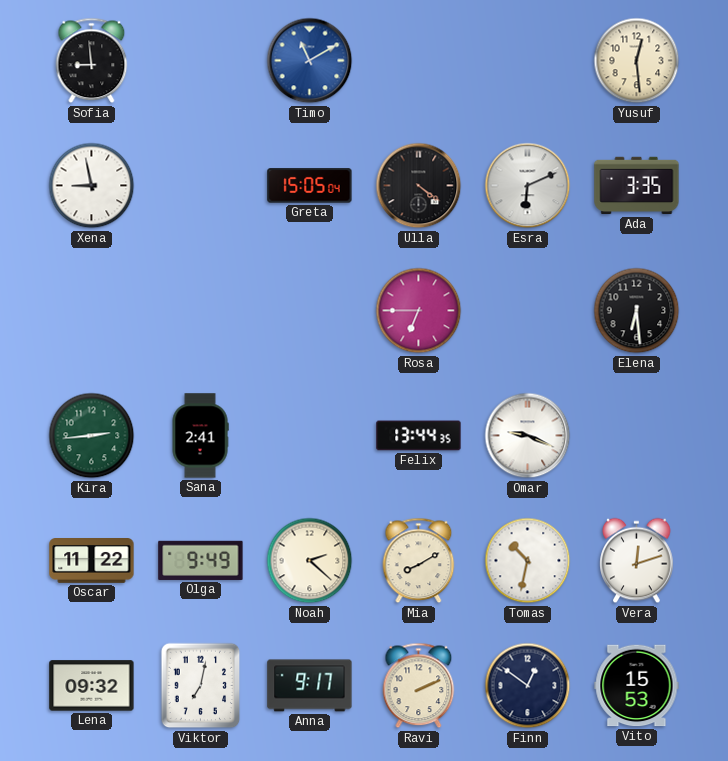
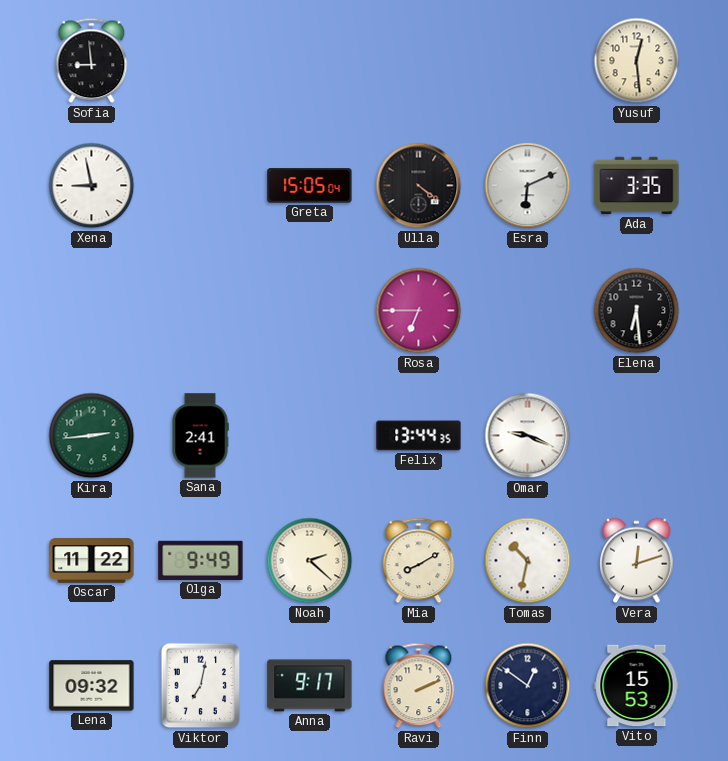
Timo: 11:10 -> none (310, 61)
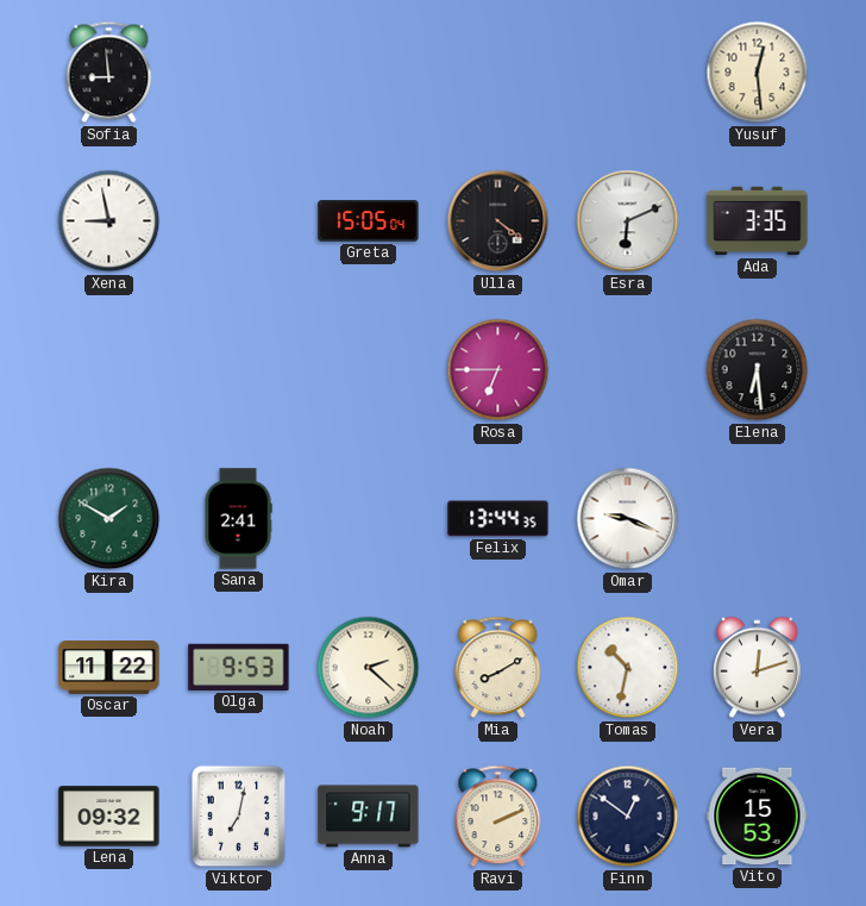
Kira: 2:44 -> 1:50 (109, 519)
Olga: 9:49 -> 9:53 (239, 667)
